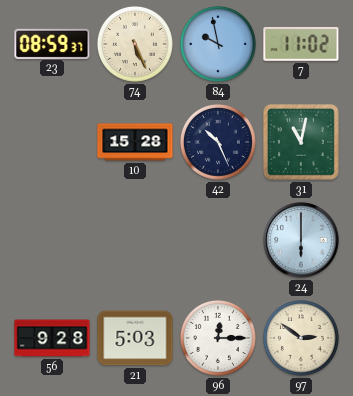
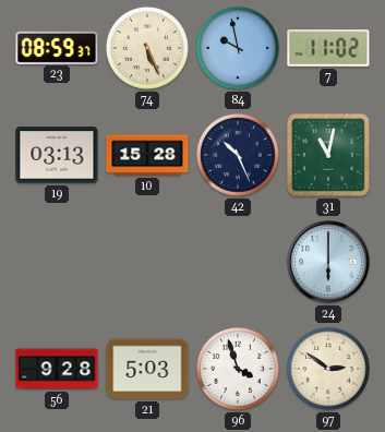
19: none -> 03:13 (57, 155)
96: 12:15 -> 3:57 (238, 369)
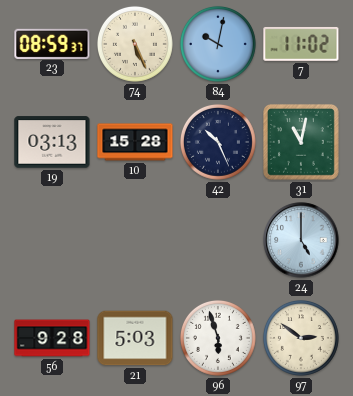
84: 9:58 -> 10:02 (218, 44)
24: 6:00 -> 5:00 (301, 240)
96: 3:57 -> 5:57 (218, 338)
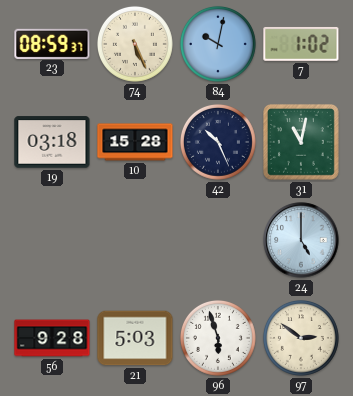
7: 11:02 -> 1:02 (301, 44)
19: 03:13 -> 03:18 (52, 142)
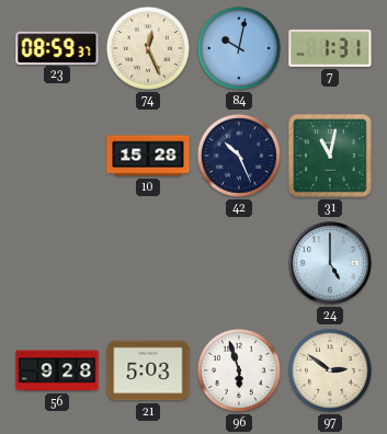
74: 5:26 -> 12:26 (148, 48)
7: 1:02 -> 1:31 (330, 48)
19: 03:18 -> none (52, 142)
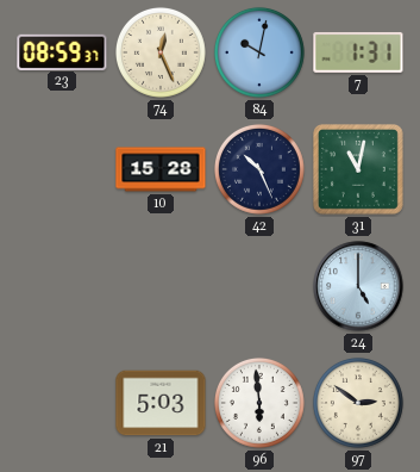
56: 9:28 -> none (57, 370)
96: 5:57 -> 5:59 (259, 403)
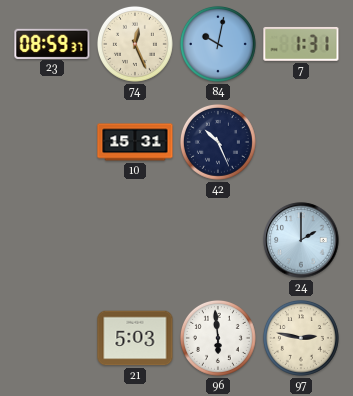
10: 15:28 -> 15:31 (135, 142)
31: 11:02 -> none (359, 170)
24: 5:00 -> 2:00 (301, 240)
97: 2:51 -> 2:47 (301, 338)
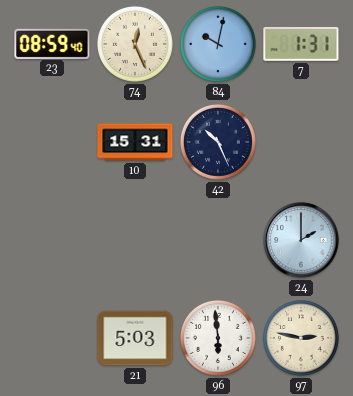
23: 08:59:37 -> 08:59:40 (52, 43)
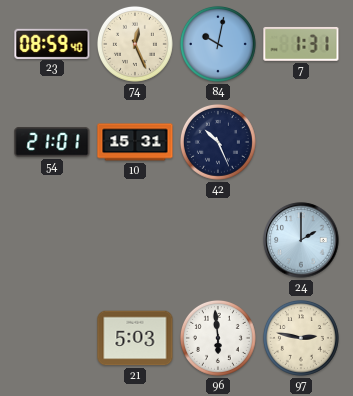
54: none -> 21:01 (52, 142)
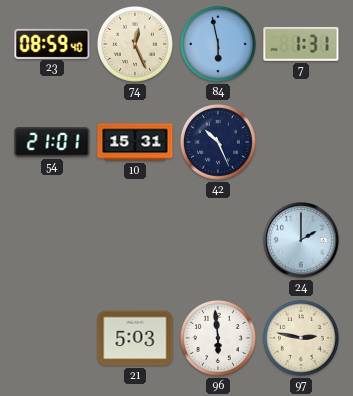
84: 10:02 -> 5:58 (218, 44)
